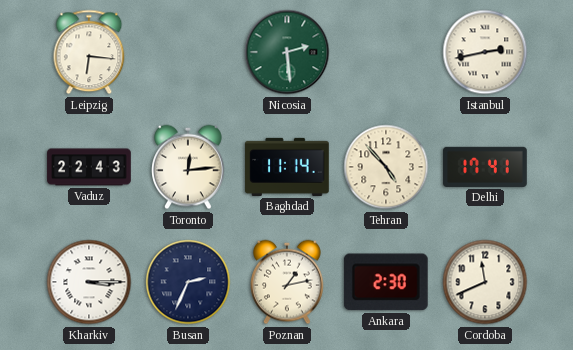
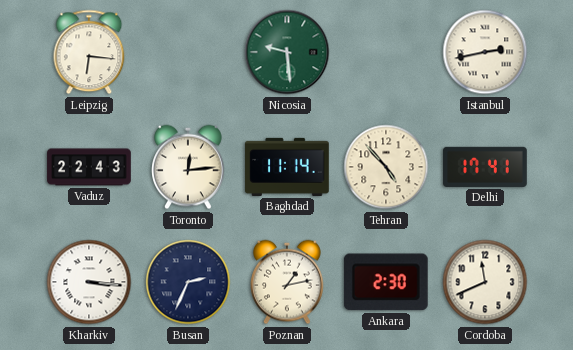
Nicosia: 2:29 -> 9:29 (287, 52)
Kharkiv: 3:15 -> 3:16 (89, 282)
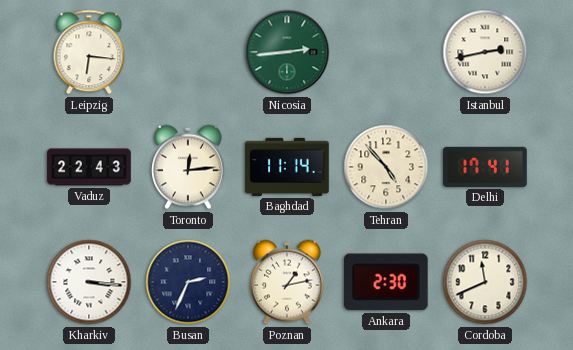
Nicosia: 9:29 -> 2:44 (287, 52)
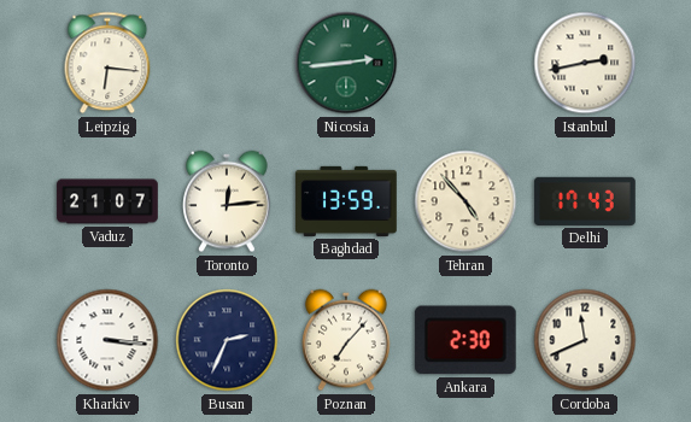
Vaduz: 22:43 -> 21:07 (107, 201)
Baghdad: 11:14 -> 13:59 (346, 201)
Delhi: 17:41 -> 17:43 (585, 201)
Poznan: 1:13 -> 7:07 (347, 340)
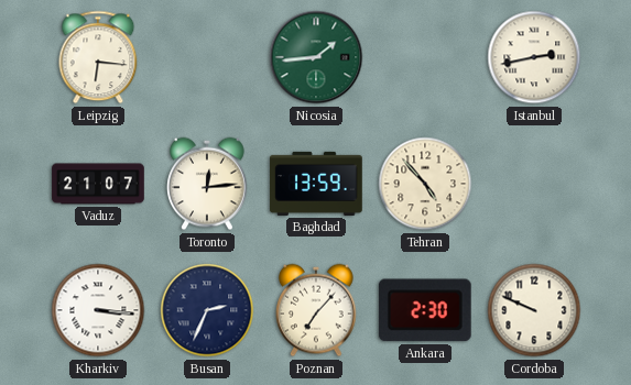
Nicosia: 2:44 -> 1:44 (316, 57)
Delhi: 17:43 -> none (585, 201)
Cordoba: 11:41 -> 9:49 (534, 310)
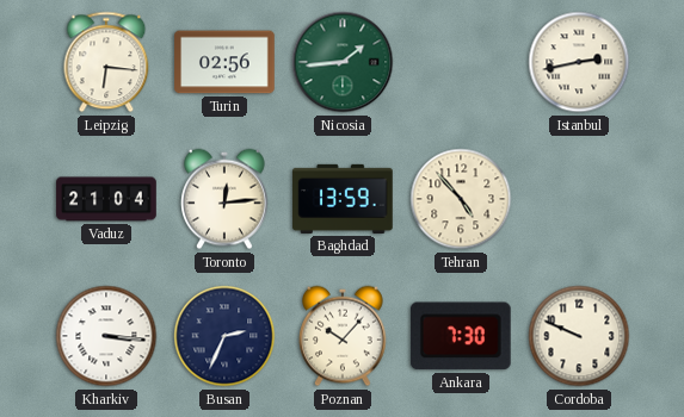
Turin: none -> 02:56 (224, 62)
Vaduz: 21:07 -> 21:04 (106, 199)
Poznan: 7:07 -> 10:07 (344, 336)
Ankara: 2:30 -> 7:30 (461, 336)
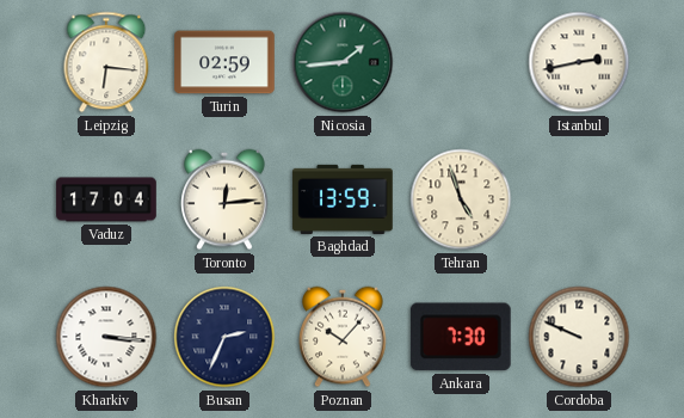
Turin: 02:56 -> 02:59 (224, 62)
Vaduz: 21:04 -> 17:04 (106, 199)
Tehran: 4:53 -> 4:57 (461, 199)
